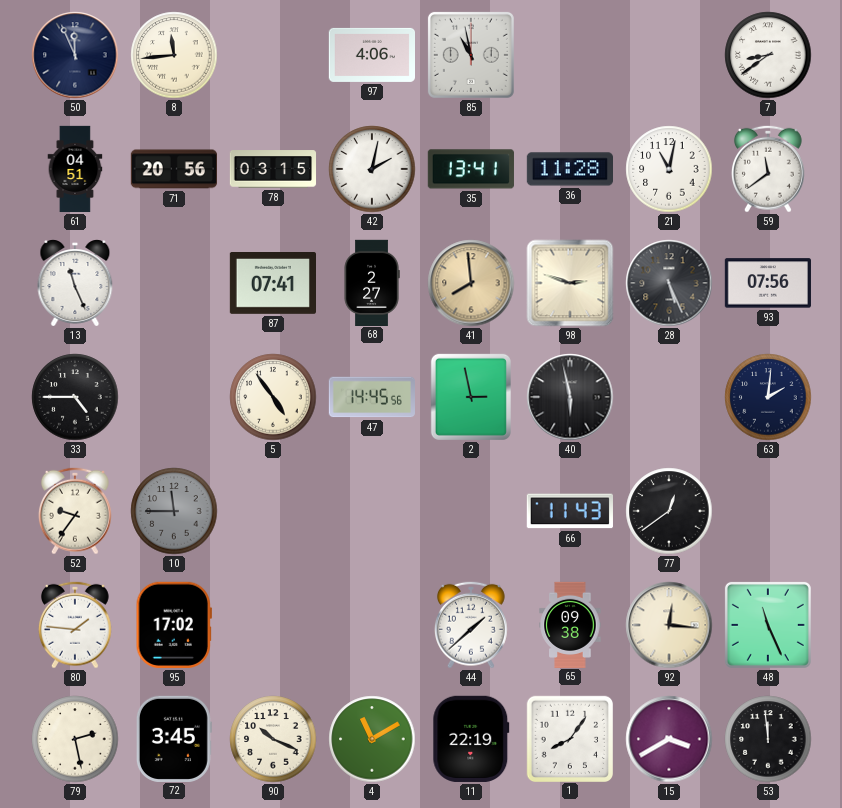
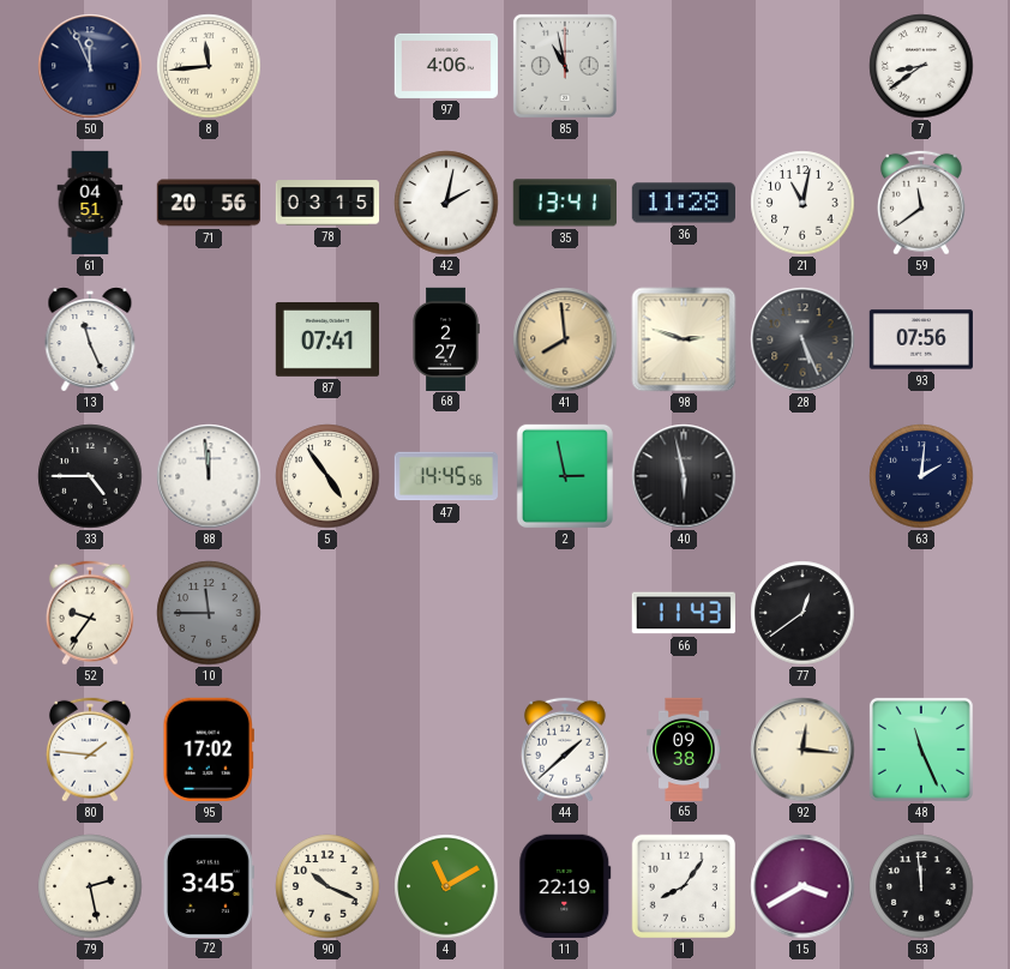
88: none -> 11:59 (209, 476)
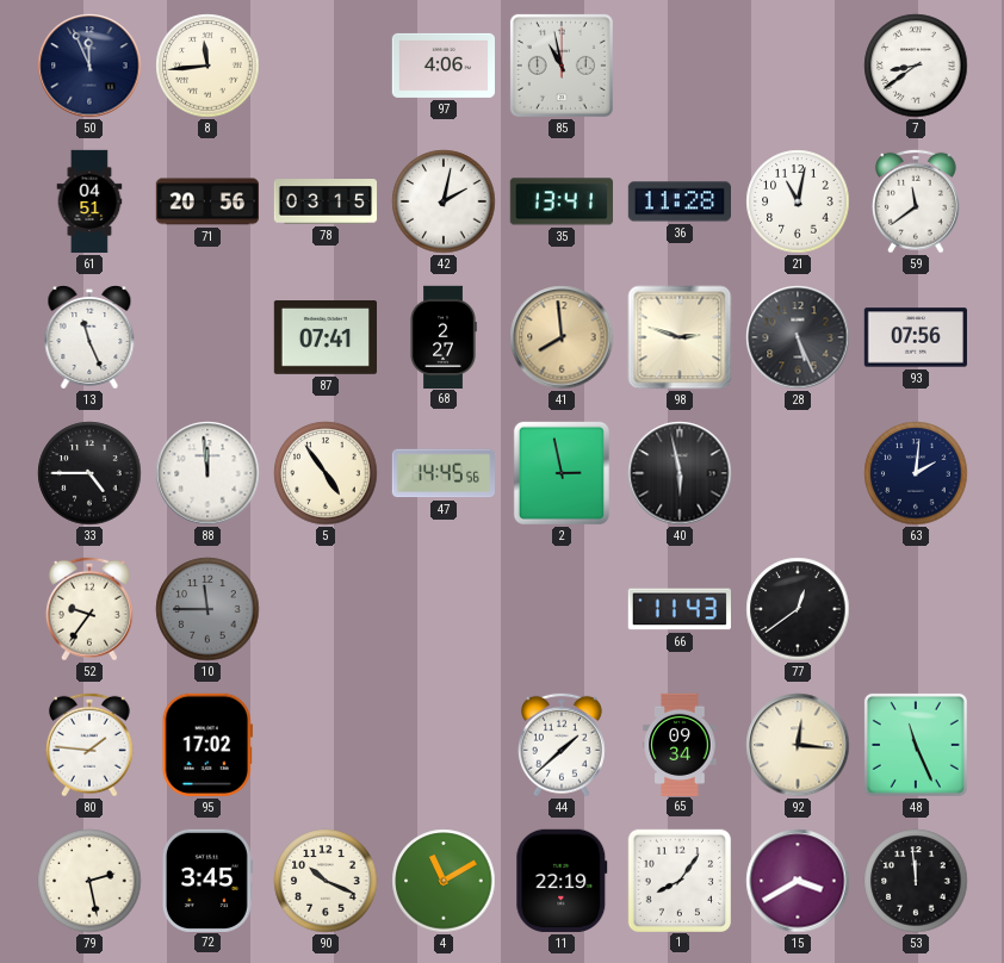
65: 09:38 -> 09:34 (680, 744)
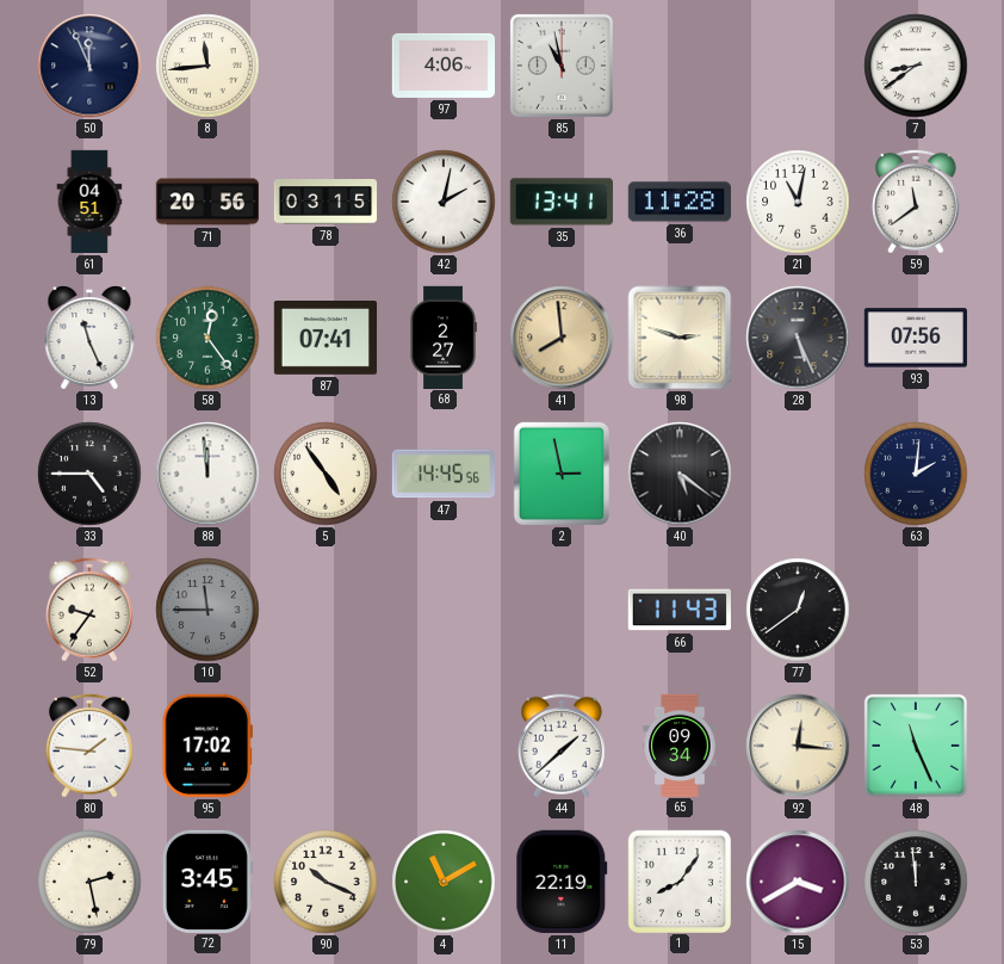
58: none -> 12:24 (207, 338)
40: 5:58 -> 5:21 (680, 474)
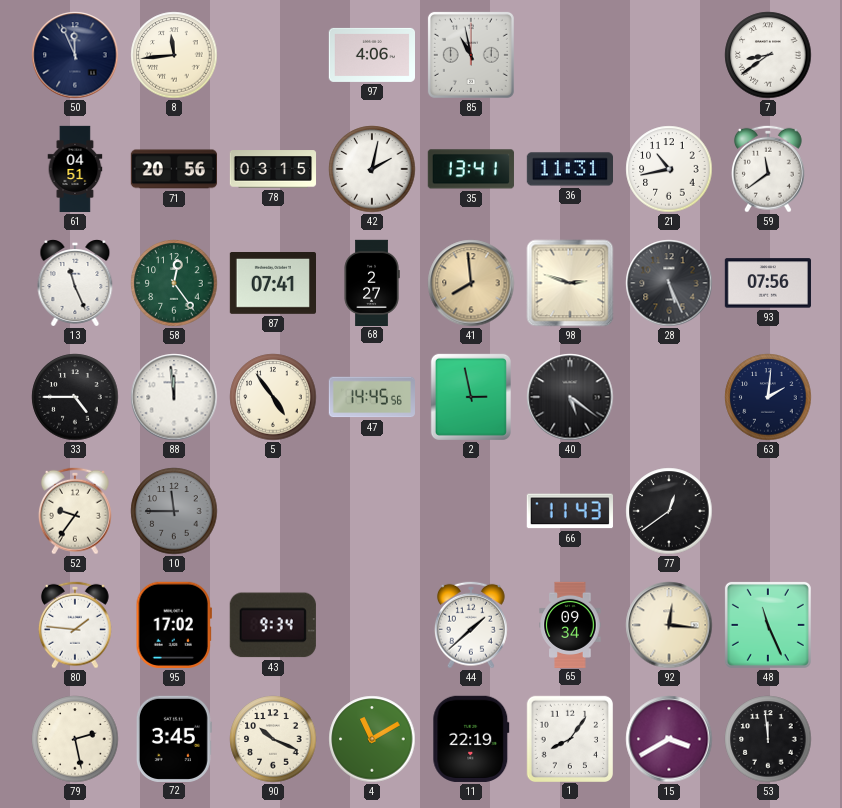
36: 11:28 -> 11:31 (569, 169)
21: 11:02 -> 10:43 (669, 169)
43: none -> 9:34 (273, 625)
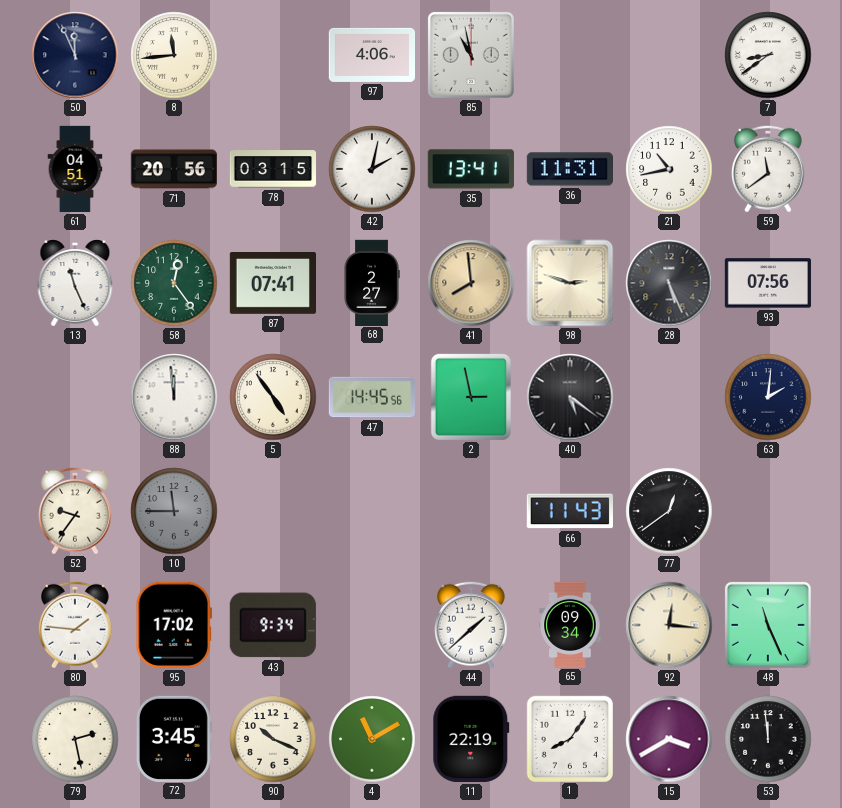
33: 4:45 -> none (75, 397)
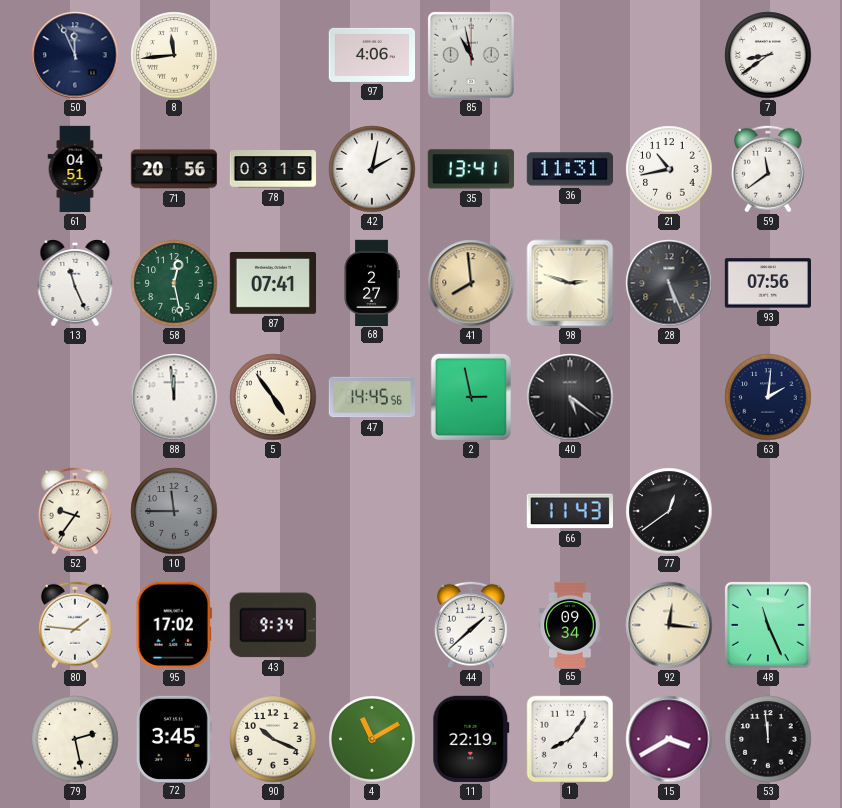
58: 12:24 -> 12:28 (174, 283)
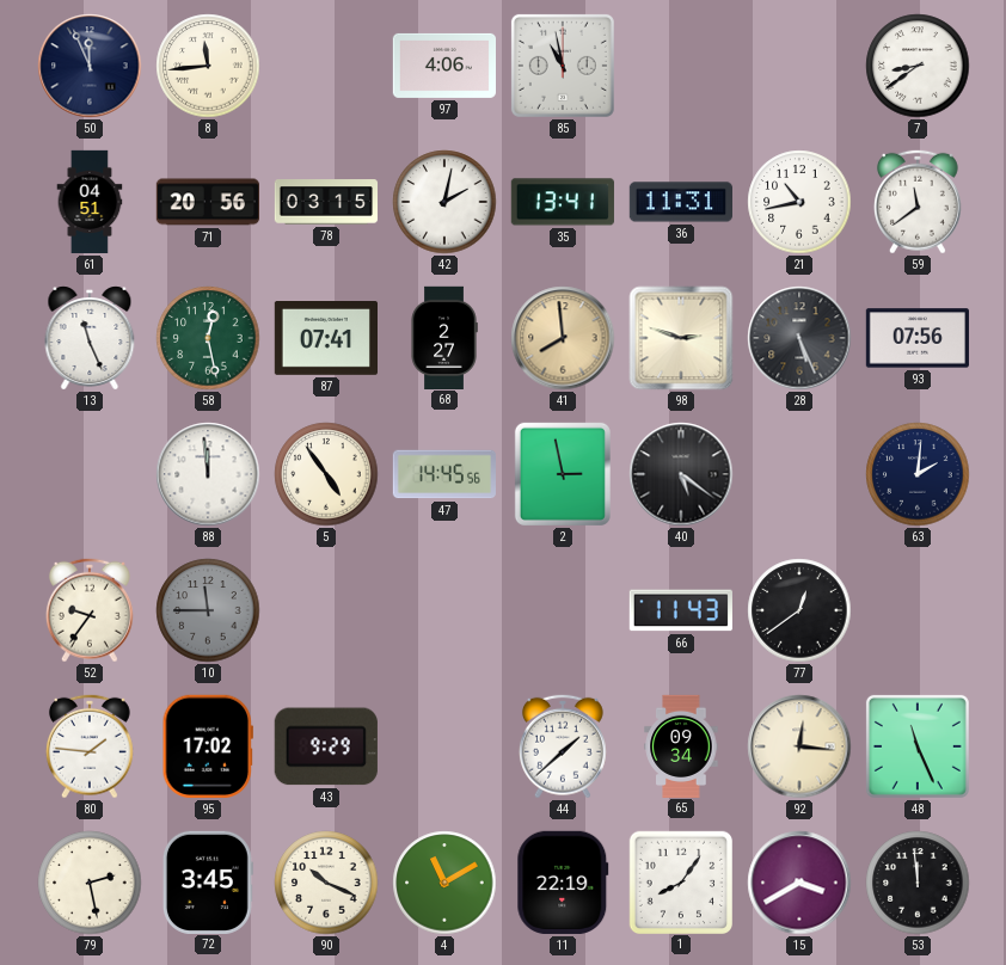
43: 9:34 -> 9:29 (326, 746)
